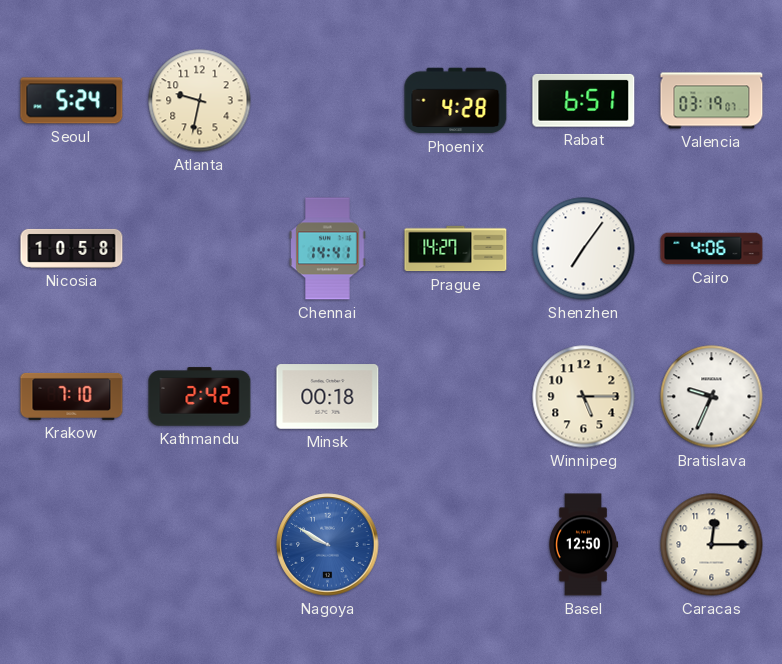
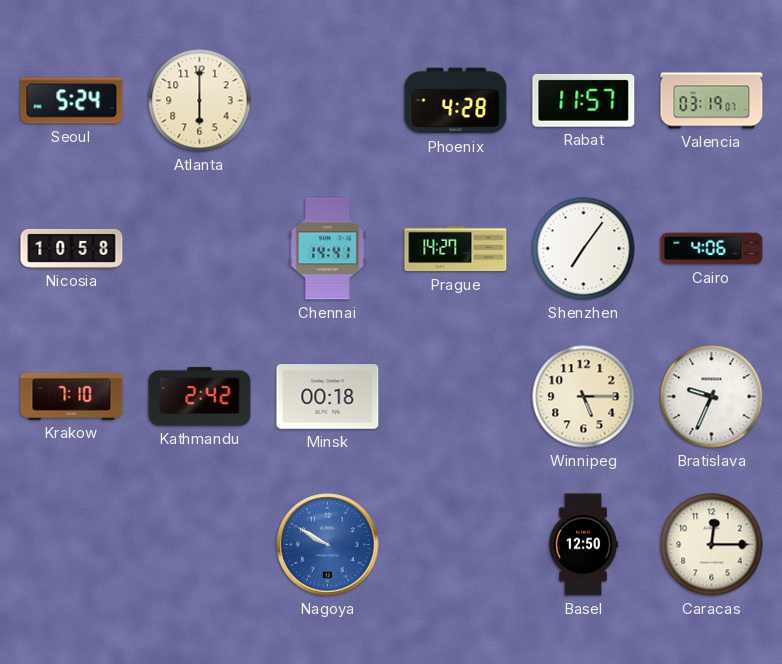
Atlanta: 9:32 -> 6:00 (200, 101)
Rabat: 6:51 -> 11:57 (584, 100)
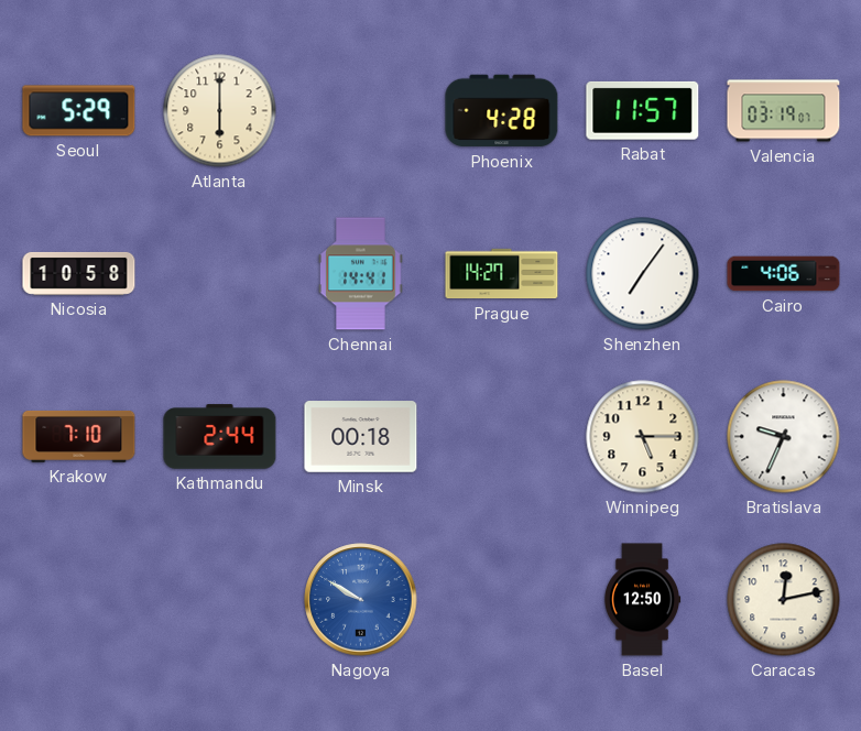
Seoul: 5:24 -> 5:29 (79, 111)
Kathmandu: 2:42 -> 2:44 (220, 437)
Caracas: 12:15 -> 12:13 (784, 600)
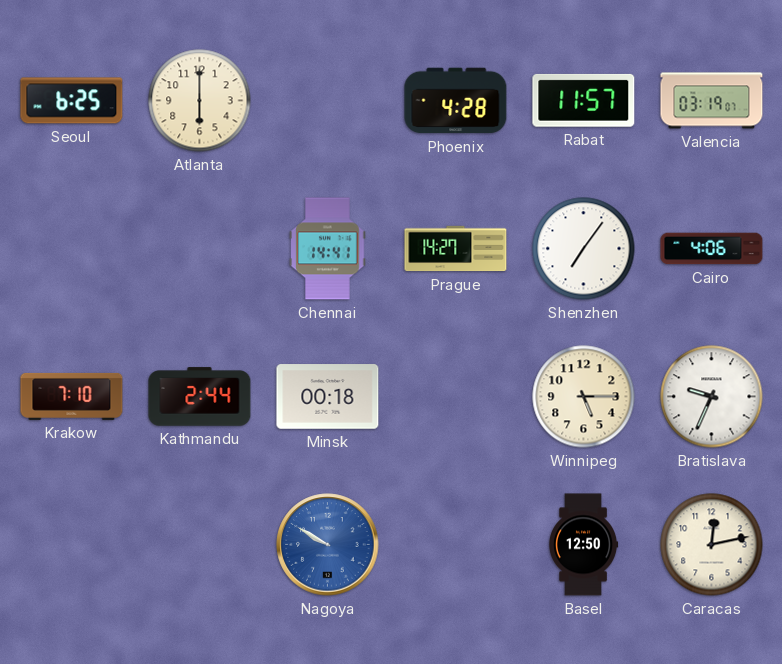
Seoul: 5:29 -> 6:25 (72, 101)
Nicosia: 10:58 -> none (79, 273)
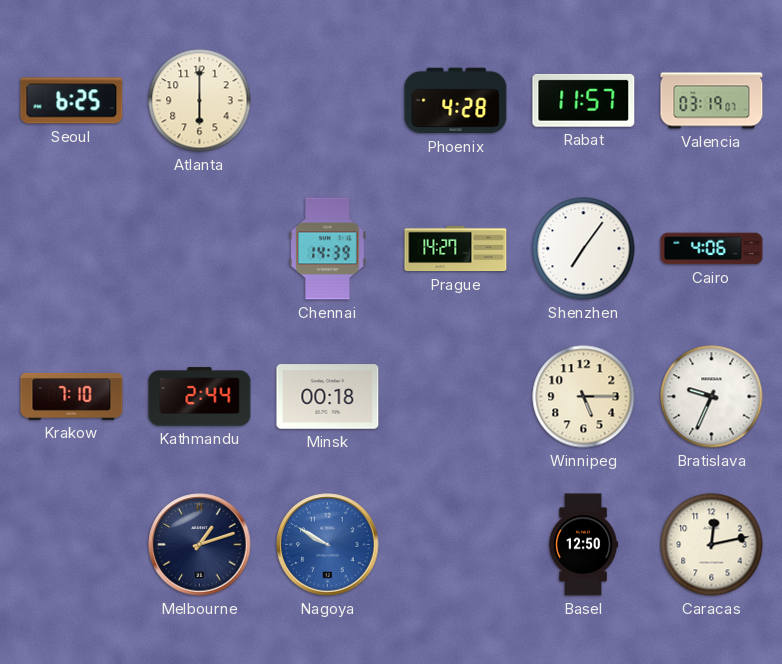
Chennai: 14:41 -> 14:39 (328, 249)
Melbourne: none -> 1:12 (200, 545)
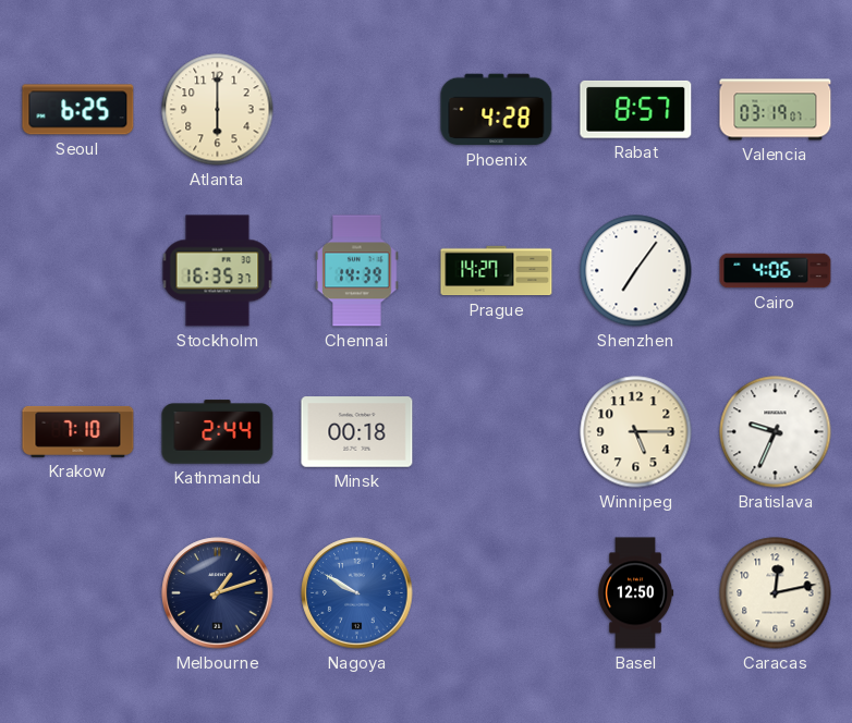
Rabat: 11:57 -> 8:57 (636, 109)
Stockholm: none -> 16:35 (218, 271)
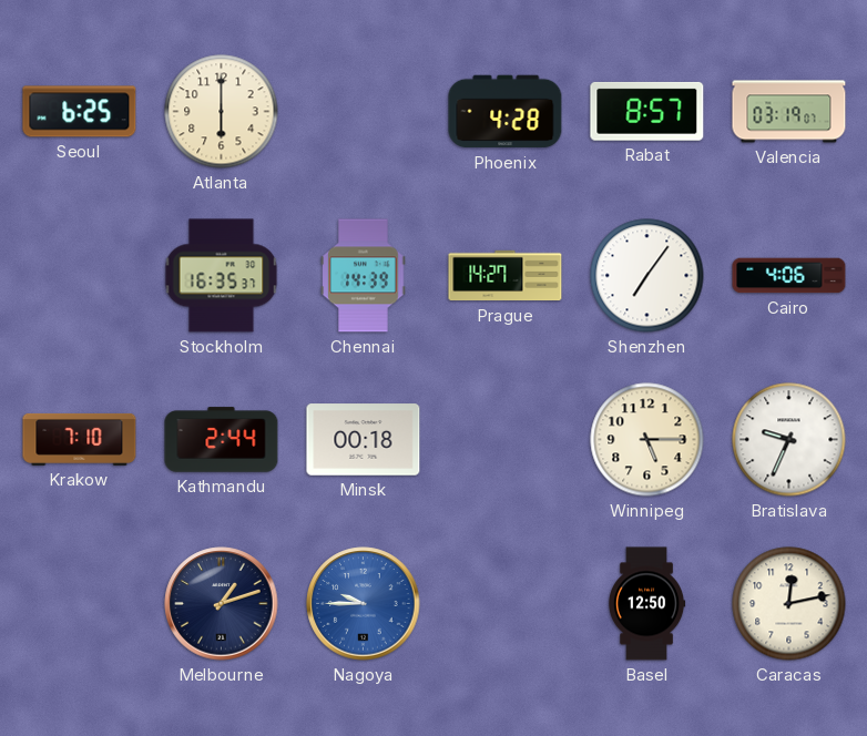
Nagoya: 9:50 -> 9:45 (364, 604)
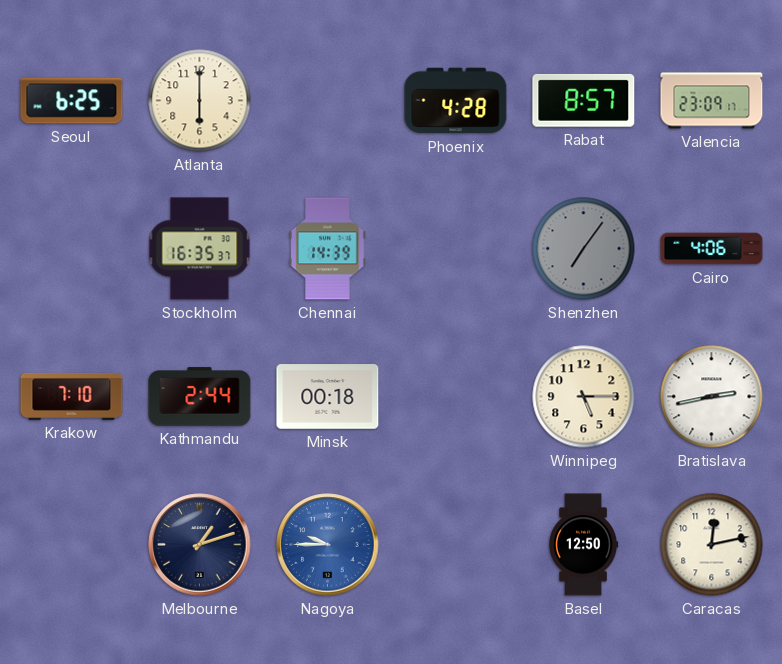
Valencia: 03:19 -> 23:09 (712, 101)
Prague: 14:27 -> none (506, 276)
Shenzhen dial: white -> grey (584, 249)
Bratislava: 9:34 -> 2:43 (712, 397)
